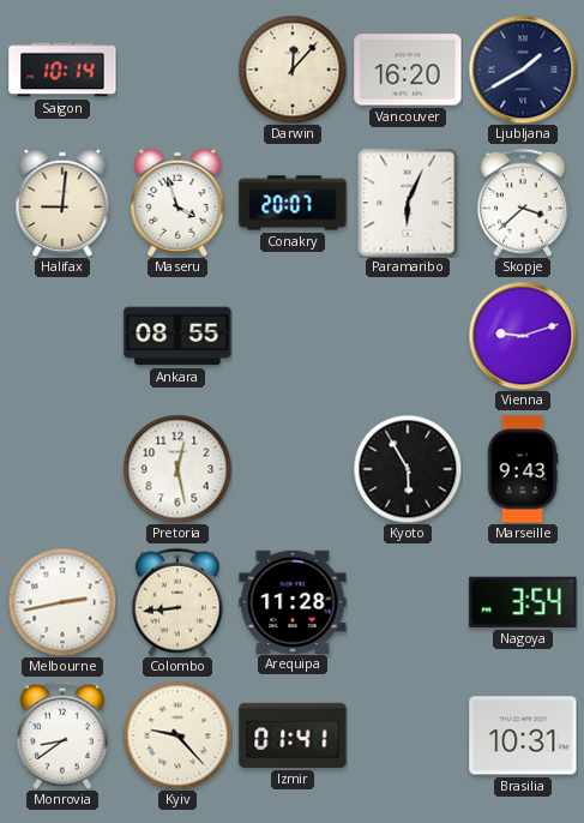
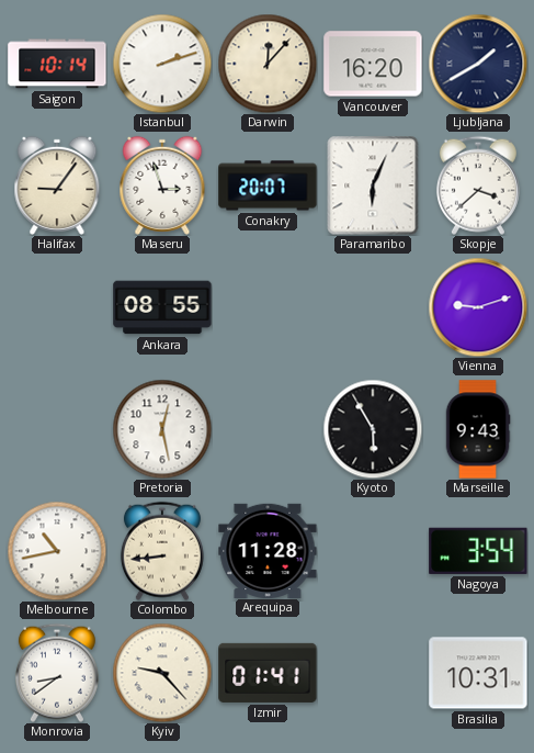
Istanbul: none -> 2:12 (162, 64)
Halifax: 9:01 -> 9:06 (57, 186)
Maseru: 3:57 -> 2:57 (162, 186)
Melbourne: 2:43 -> 10:43 (57, 551)
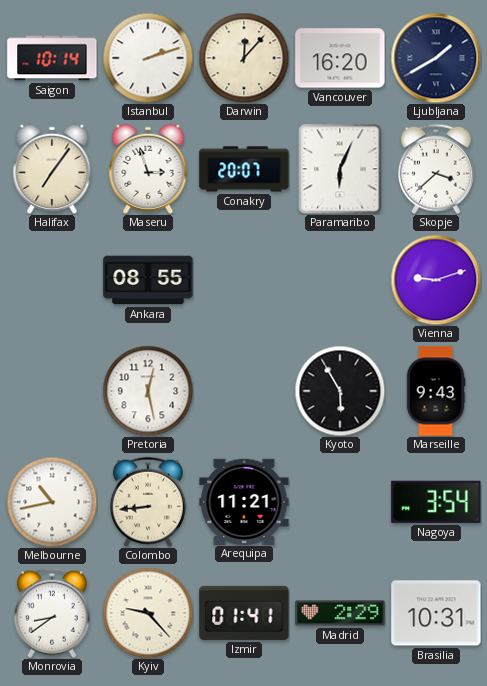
Halifax: 9:06 -> 7:06 (52, 169)
Arequipa: 11:28 -> 11:21 (244, 501)
Madrid: none -> 2:29 (340, 613)
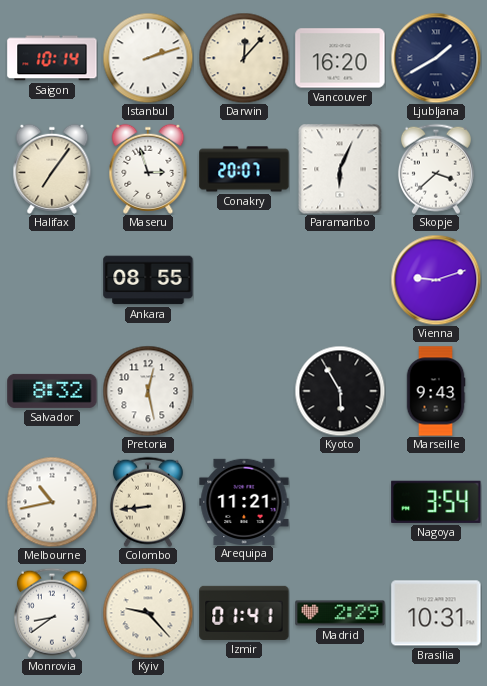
Salvador: none -> 8:32 (52, 391)
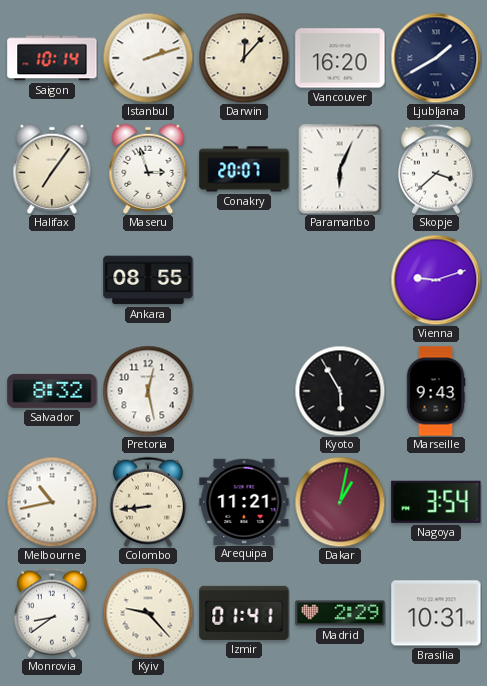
Dakar: none -> 1:02 (340, 502)
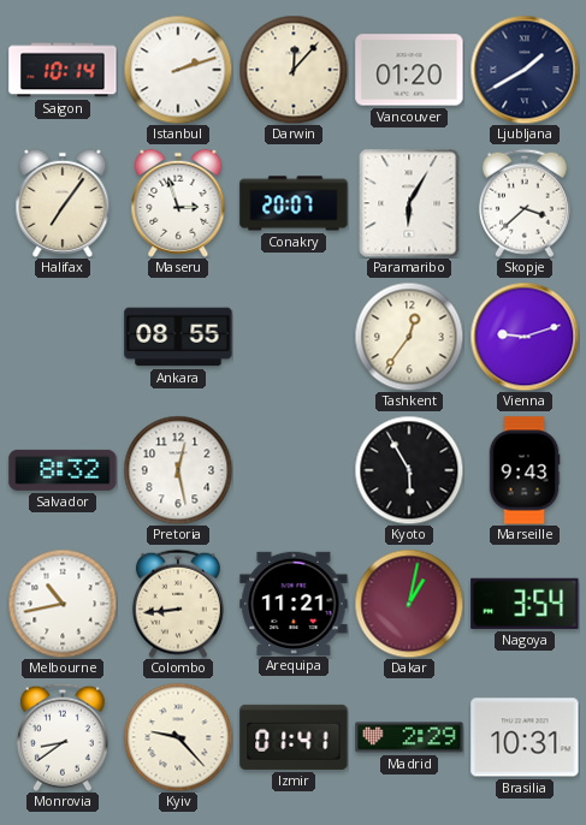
Vancouver: 16:20 -> 01:20 (409, 70)
Paramaribo: 6:04 -> 6:05 (409, 203)
Tashkent: none -> 12:36 (409, 337)
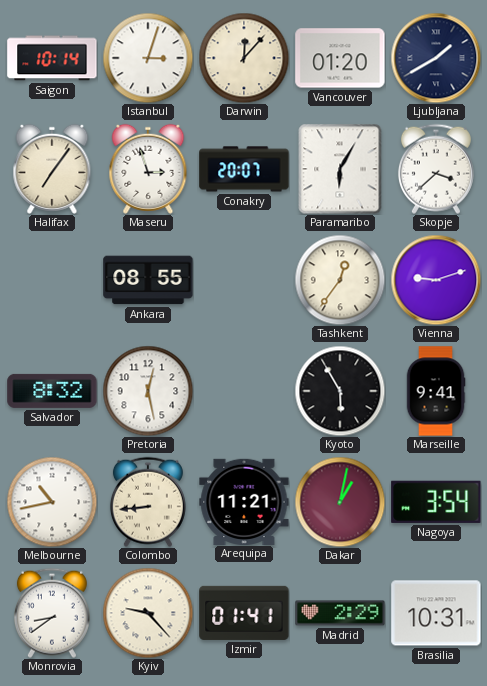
Istanbul: 2:12 -> 3:03 (148, 58)
Marseille: 9:43 -> 9:41 (436, 391)
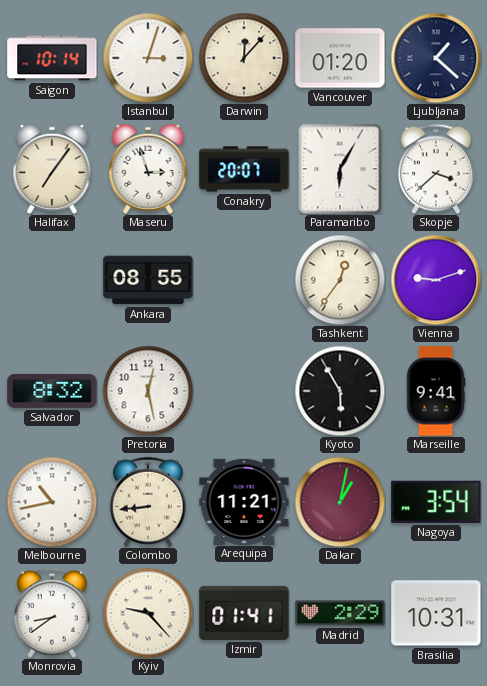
Ljubljana: 1:40 -> 1:22 (436, 58)
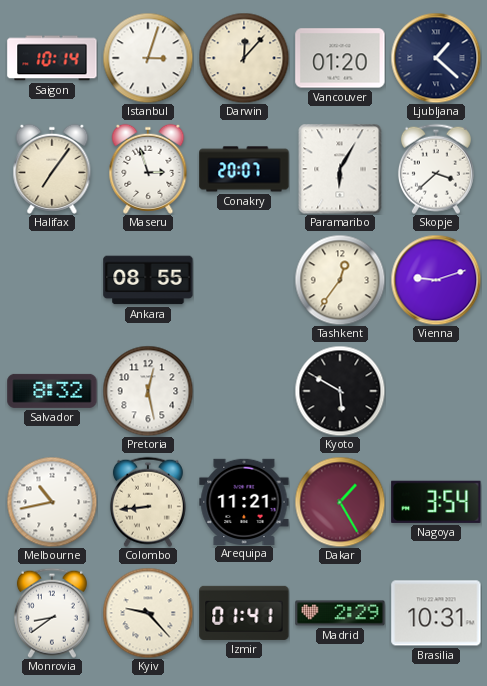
Kyoto: 5:55 -> 5:50 (340, 391)
Marseille: 9:41 -> none (436, 391)
Dakar: 1:02 -> 1:25 (340, 502)
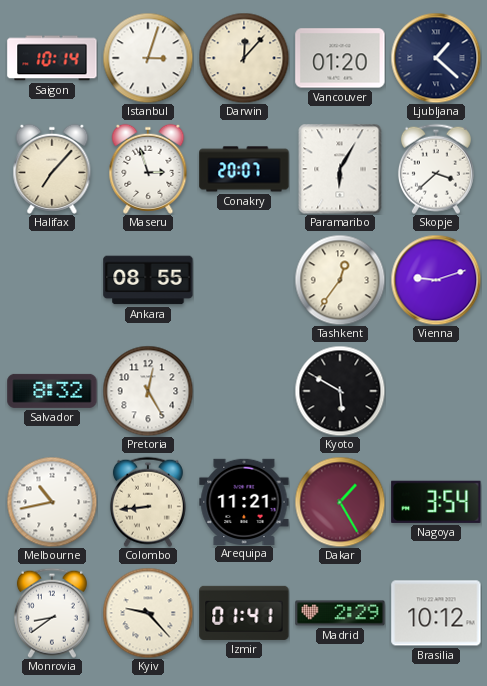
Halifax: 7:06 -> 7:07 (52, 169)
Pretoria: 12:28 -> 12:25 (148, 391)
Brasilia: 10:31 -> 10:12 (436, 613)
